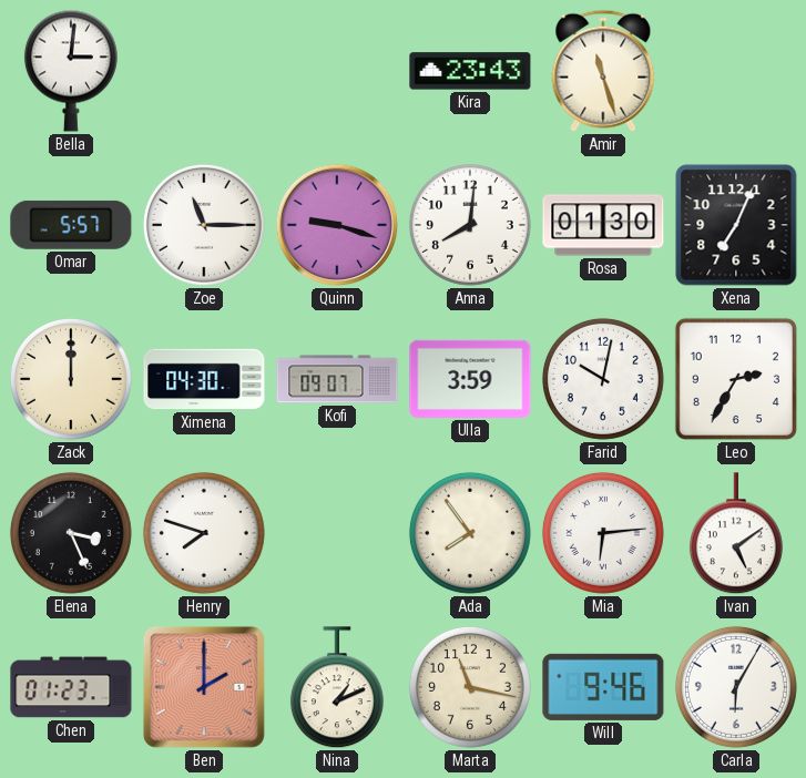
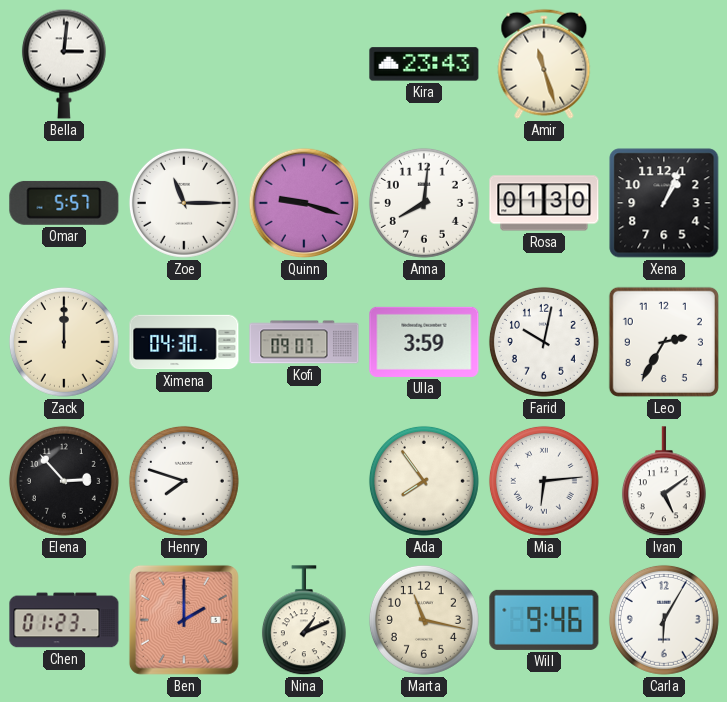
Xena: 7:04 -> 1:04 (664, 203)
Elena: 3:26 -> 2:53 (64, 481)
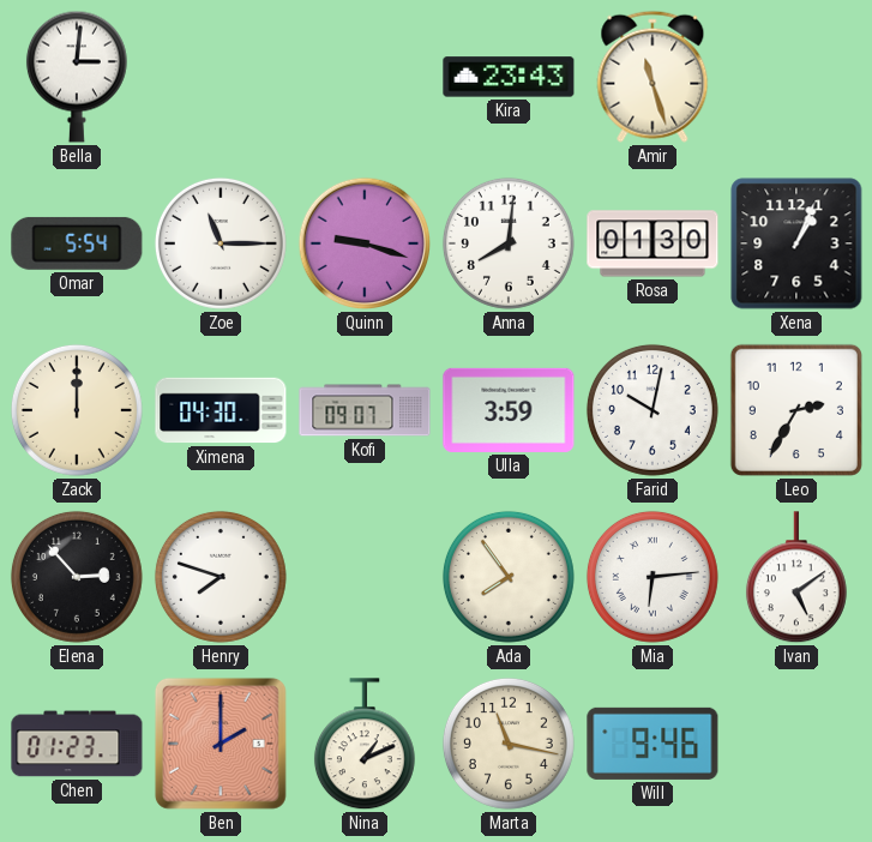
Omar: 5:57 -> 5:54 (77, 243)
Carla: 6:05 -> none (664, 620)
